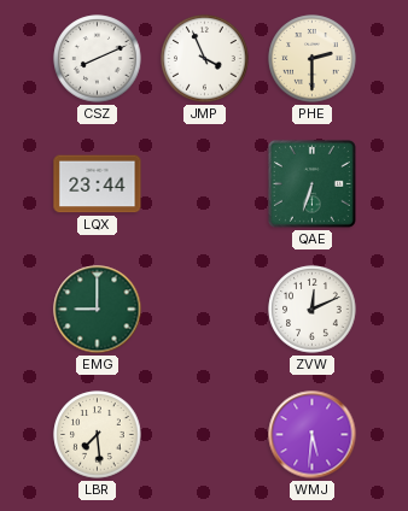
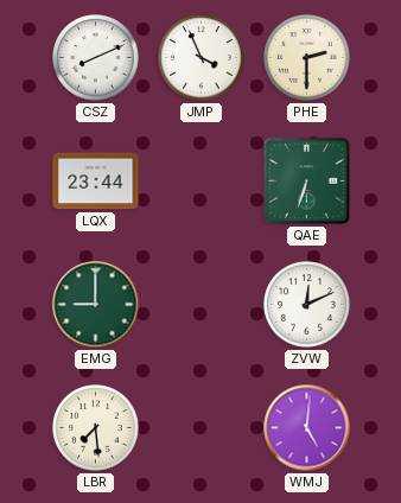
WMJ: 5:31 -> 5:01 (307, 428)
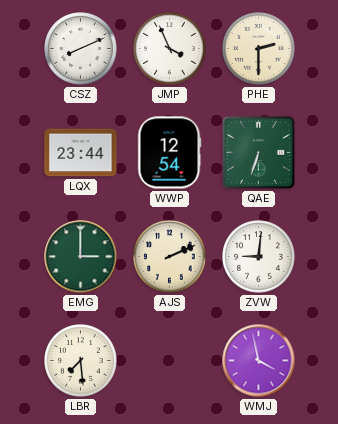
WWP: none -> 12:54 (169, 153)
EMG: 9:00 -> 3:00 (81, 257)
AJS: none -> 2:11 (170, 257)
ZVW: 12:11 -> 9:01 (259, 257)
WMJ: 5:01 -> 3:58 (259, 361)
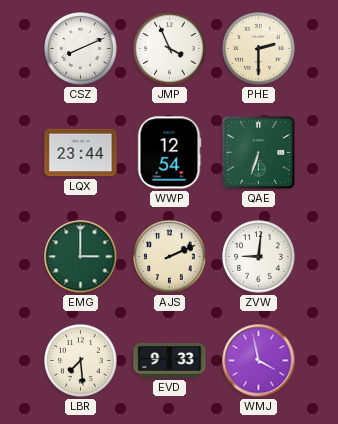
EVD: none -> 9:33 (170, 360)
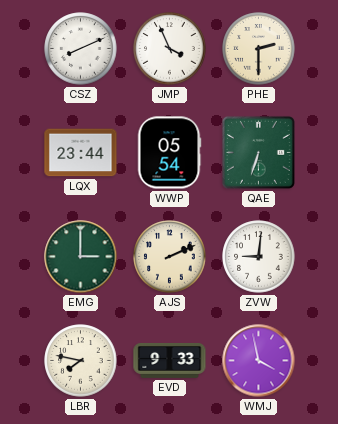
WWP: 12:54 -> 05:54 (169, 153)
LBR: 7:29 -> 7:47 (81, 361)
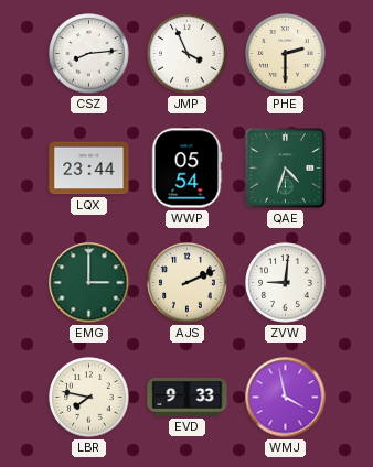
CSZ: 8:11 -> 8:14 (89, 54)
QAE: 6:33 -> 4:33 (285, 167)
